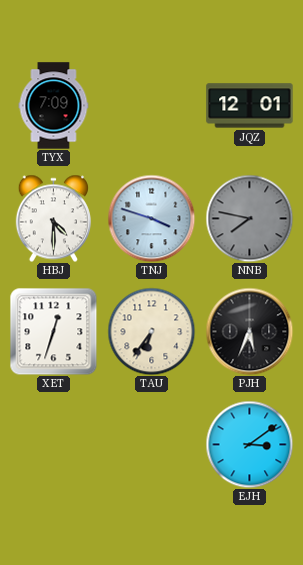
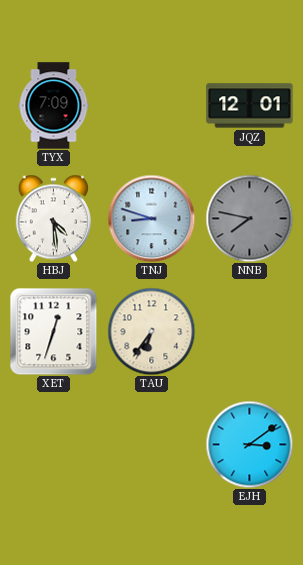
HBJ: 4:30 -> 4:29 (53, 218)
TNJ: 3:48 -> 8:48 (151, 218)
PJH: 5:34 -> none (249, 331)
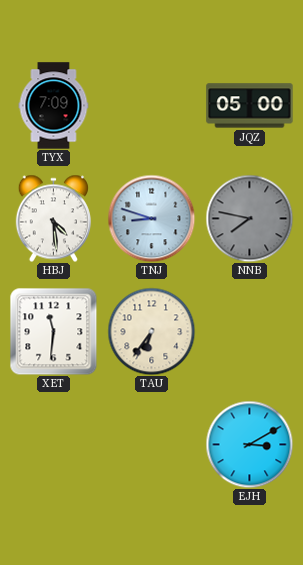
JQZ: 12:01 -> 05:00 (250, 106)
XET: 12:33 -> 11:31 (53, 331)
EJH: 3:09 -> 3:10 (249, 444)
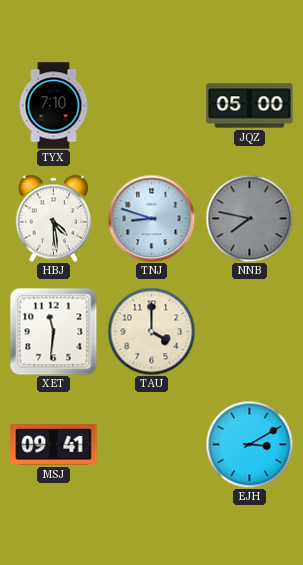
TYX: 7:09 -> 7:10 (54, 106)
TAU: 6:36 -> 4:00 (151, 331)
MSJ: none -> 09:41 (54, 445)
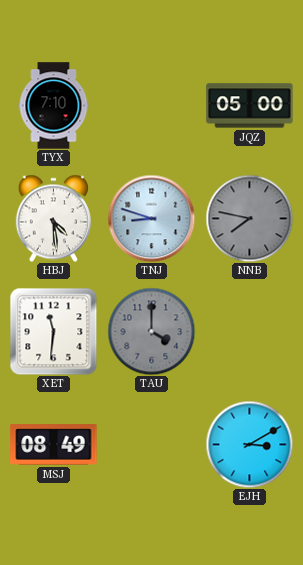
TAU dial: cream -> grey (151, 331)
MSJ: 09:41 -> 08:49 (54, 445)
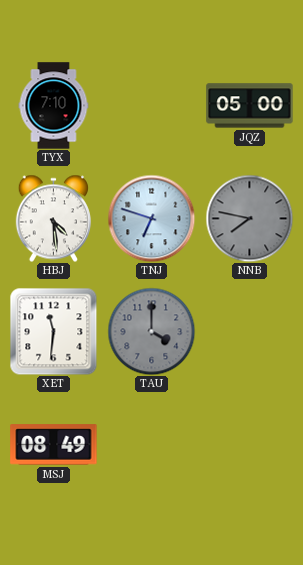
TNJ: 8:48 -> 6:48 (151, 218)
EJH: 3:10 -> none (249, 444)
